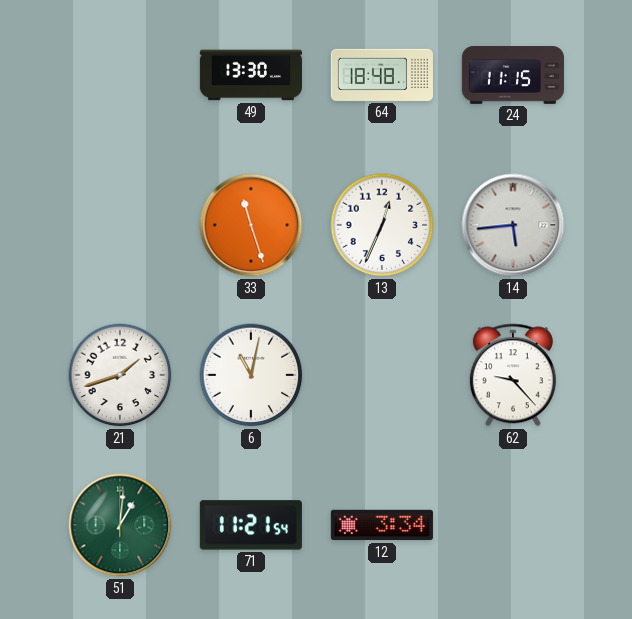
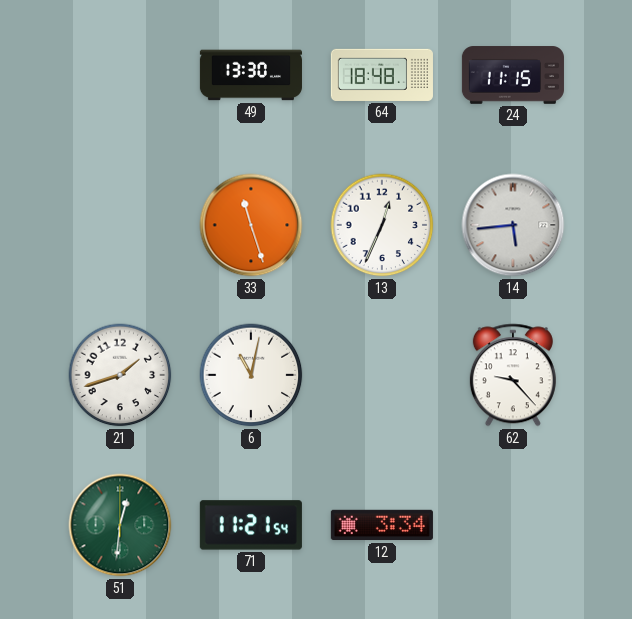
51: 1:01 -> 12:31 (120, 525)
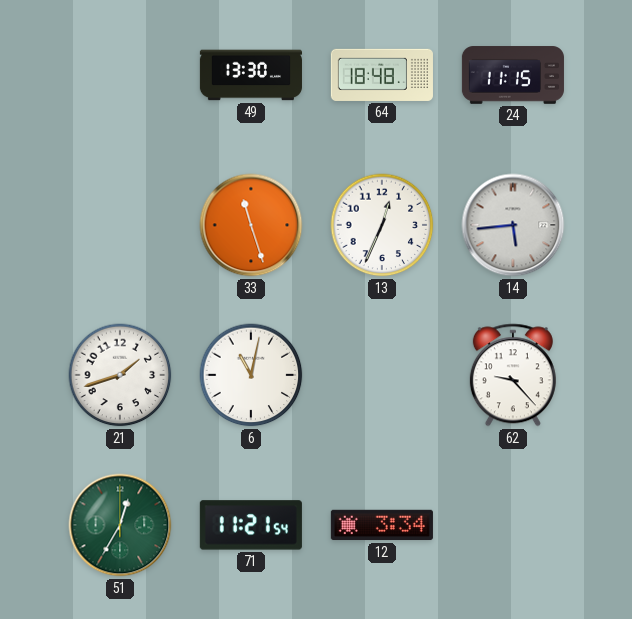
51: 12:31 -> 12:35 (120, 525)
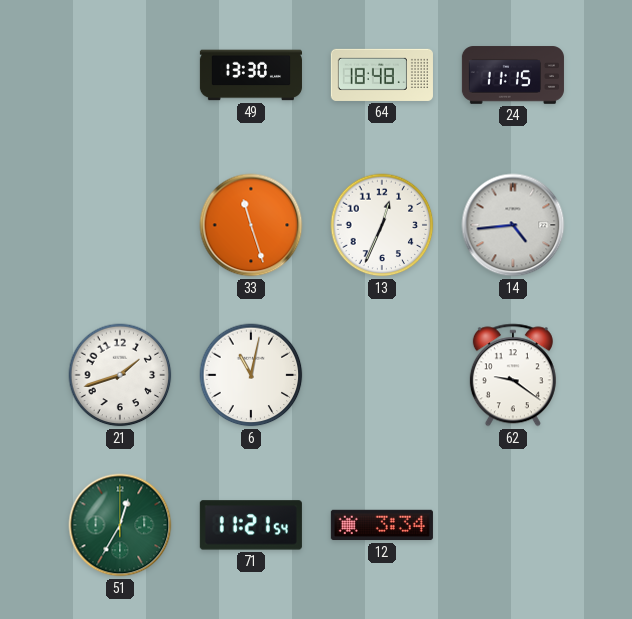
14: 5:44 -> 4:44 (513, 225)
62: 9:23 -> 9:21 (513, 375)
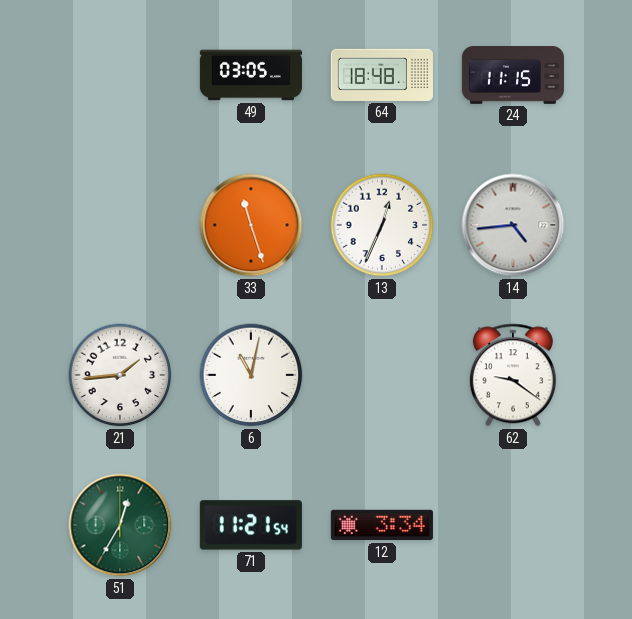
49: 13:30 -> 03:05 (251, 75)
21: 1:42 -> 1:44 (120, 375)
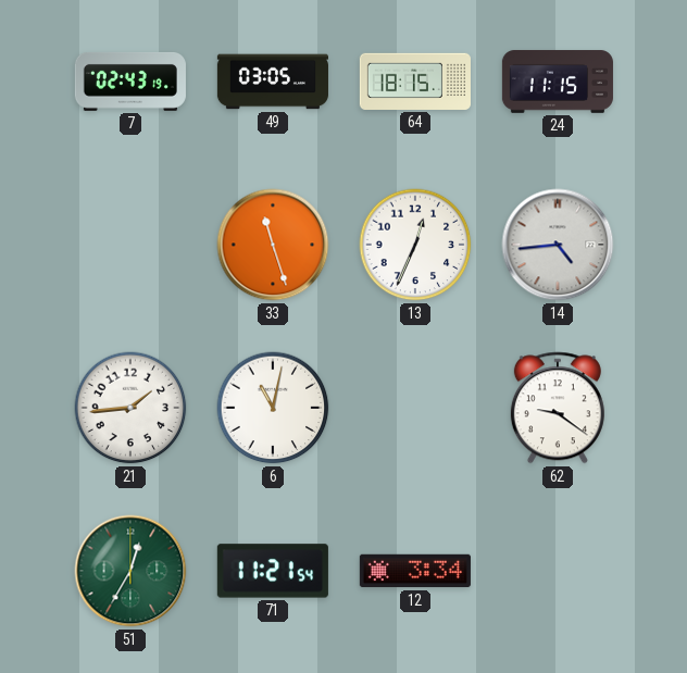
7: none -> 02:43 (130, 82)
64: 18:48 -> 18:15 (415, 82)
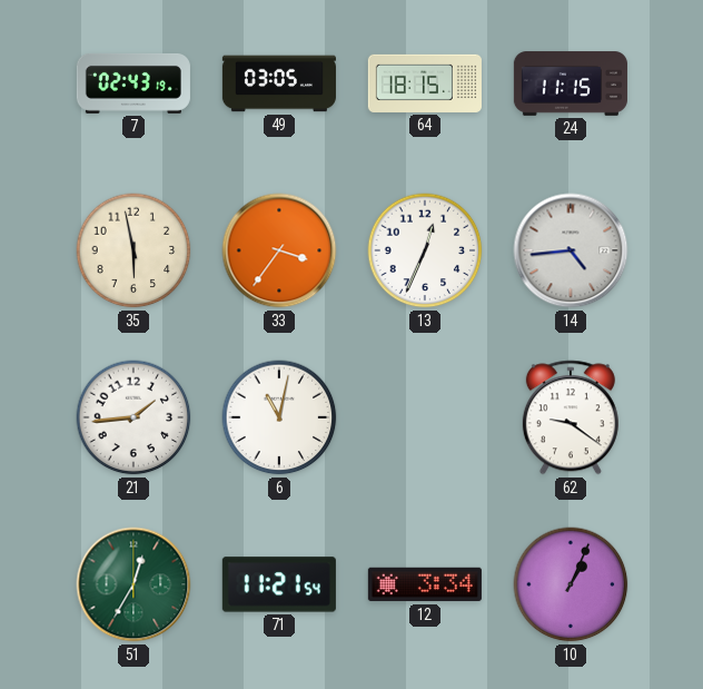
35: none -> 5:58 (133, 250)
33: 11:27 -> 3:36 (279, 250)
10: none -> 1:04 (571, 584)
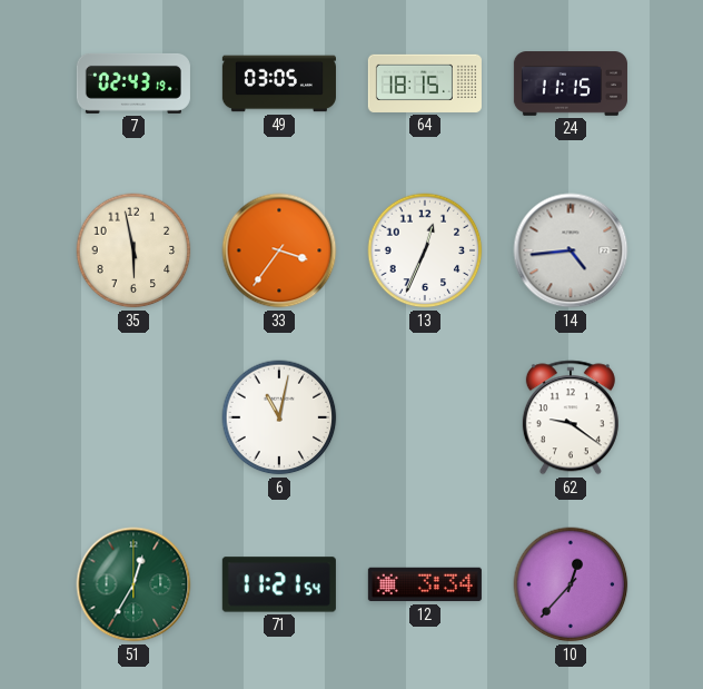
21: 1:44 -> none (133, 417)
10: 1:04 -> 12:37 (571, 584)
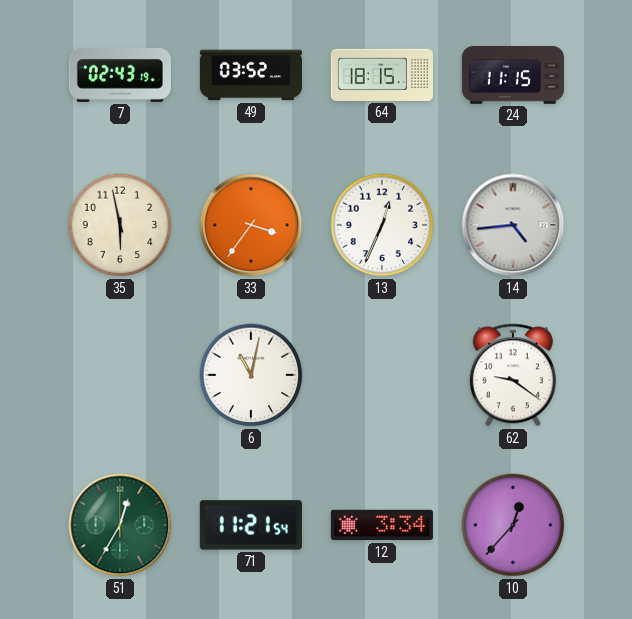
49: 03:05 -> 03:52 (251, 75)
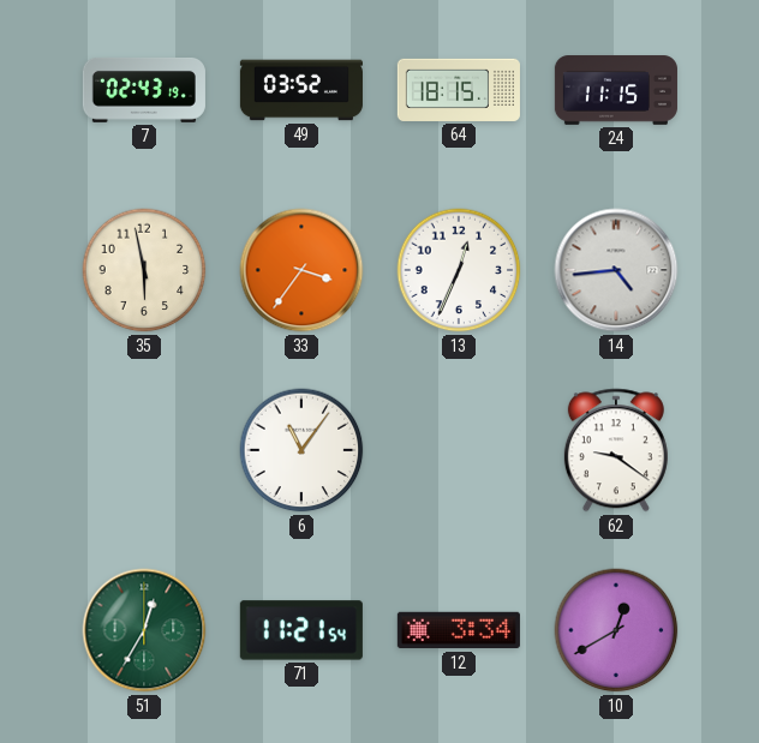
6: 11:02 -> 11:06 (301, 450)
10: 12:37 -> 12:40 (616, 630)
